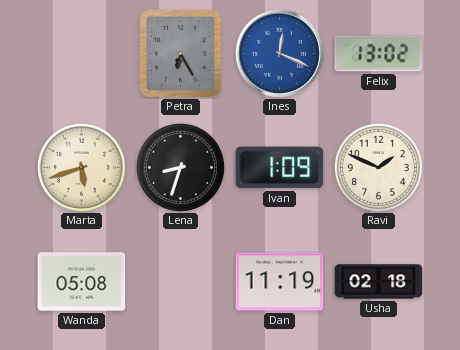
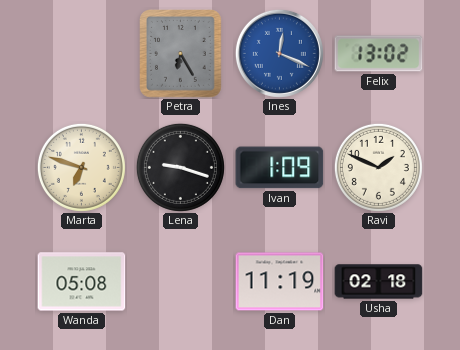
Marta: 5:42 -> 6:48 (81, 167)
Lena: 8:33 -> 9:18 (180, 167)
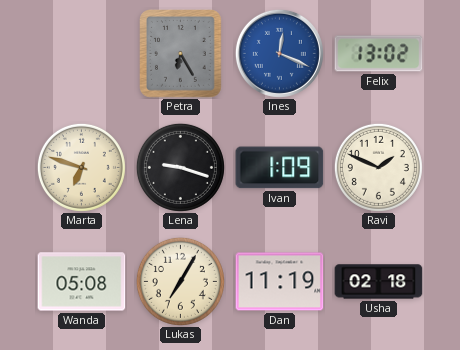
Lukas: none -> 7:05 (180, 281)
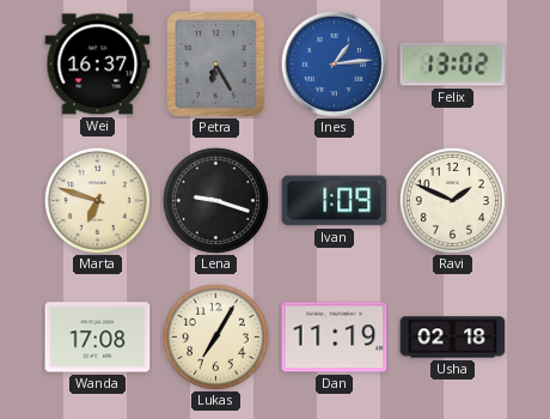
Wei: none -> 16:37 (98, 65)
Ines: 12:19 -> 1:14 (334, 63)
Wanda: 05:08 -> 17:08 (98, 338)
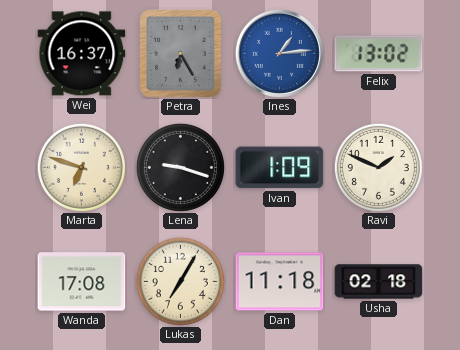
Dan: 11:19 -> 11:18 (280, 282)
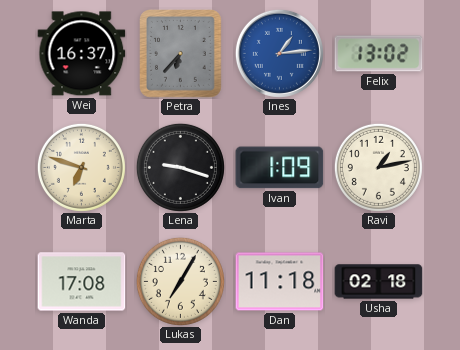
Petra: 6:25 -> 6:37 (181, 54)
Ravi: 1:49 -> 1:13 (378, 167)
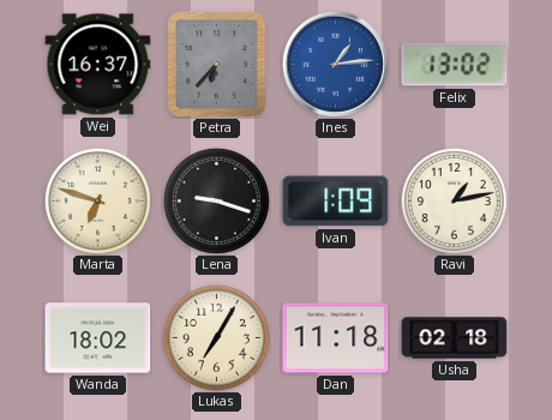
Wanda: 17:08 -> 18:02 (98, 338)
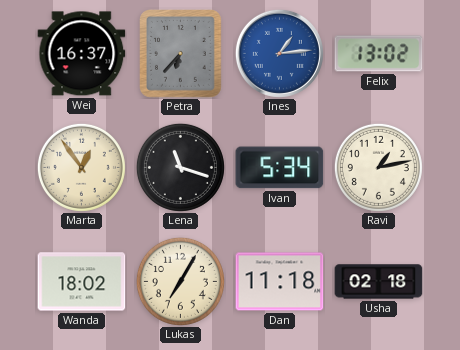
Marta: 6:48 -> 12:54 (81, 167)
Lena: 9:18 -> 11:18 (180, 167)
Ivan: 1:09 -> 5:34 (280, 168)
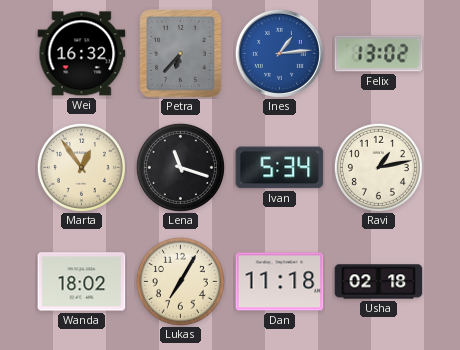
Wei: 16:37 -> 16:32 (82, 54)
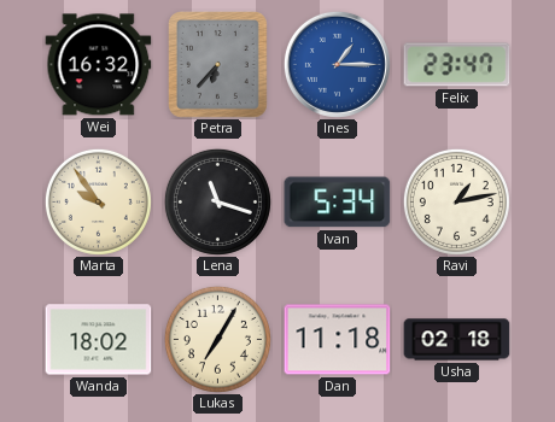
Ines: 1:14 -> 1:15 (337, 64)
Felix: 13:02 -> 23:47 (457, 65)
Marta: 12:54 -> 9:54 (98, 201)
